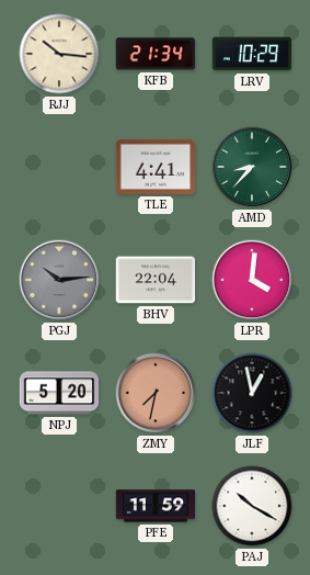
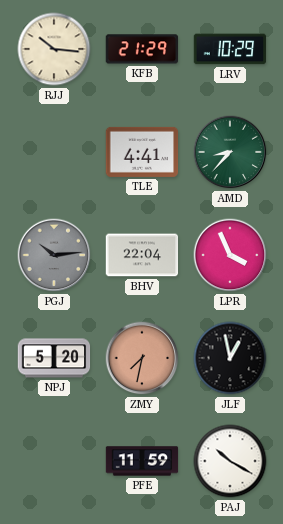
KFB: 21:34 -> 21:29 (142, 49)
LPR: 4:01 -> 3:56 (230, 255)
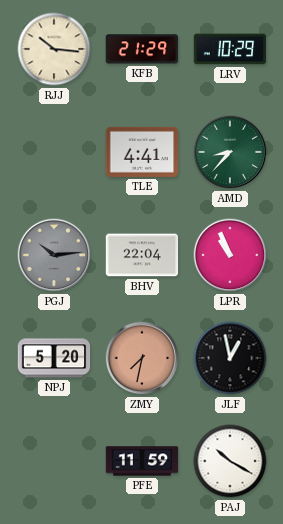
LPR: 3:56 -> 10:56 (230, 255)
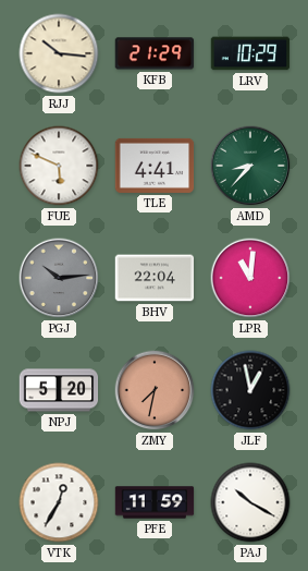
FUE: none -> 5:49 (59, 166)
LPR: 10:56 -> 11:01 (250, 278)
VTK: none -> 12:35 (59, 502)
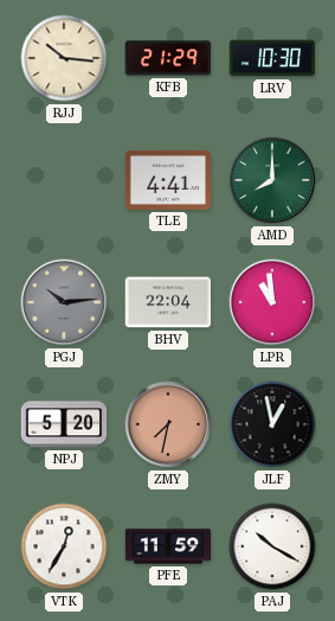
LRV: 10:29 -> 10:30 (272, 58)
FUE: 5:49 -> none (59, 166)
AMD: 8:37 -> 8:00 (272, 180)
LPR: 11:01 -> 10:59 (272, 302)
